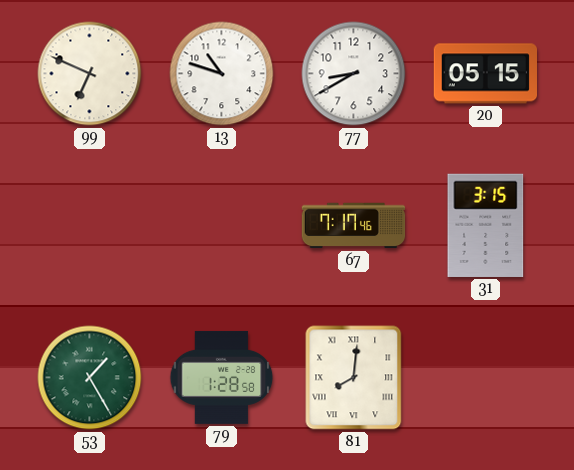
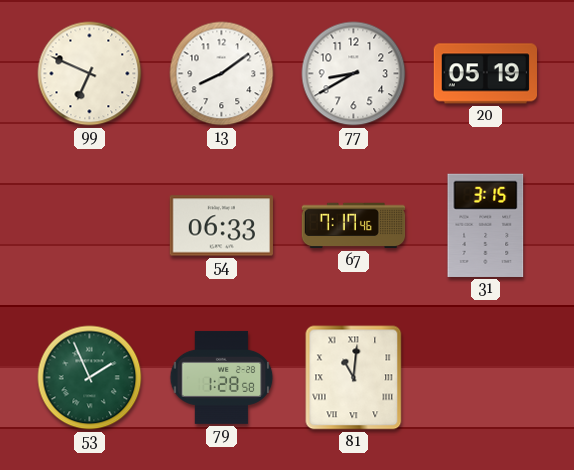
13: 10:48 -> 8:09 (222, 74)
20: 05:15 -> 05:19 (485, 74)
54: none -> 06:33 (221, 226)
53: 1:25 -> 1:56 (90, 378)
81: 8:01 -> 11:01 (354, 378)
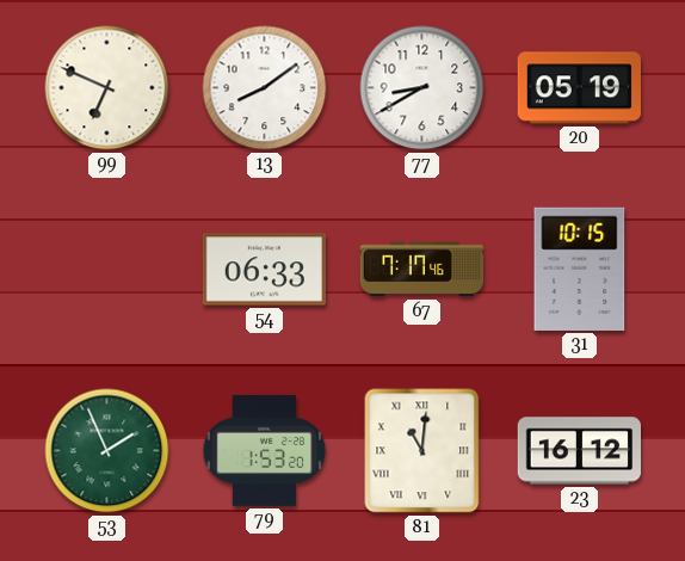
31: 3:15 -> 10:15 (580, 269)
79: 1:28 -> 1:53 (265, 450)
23: none -> 16:12 (579, 451)
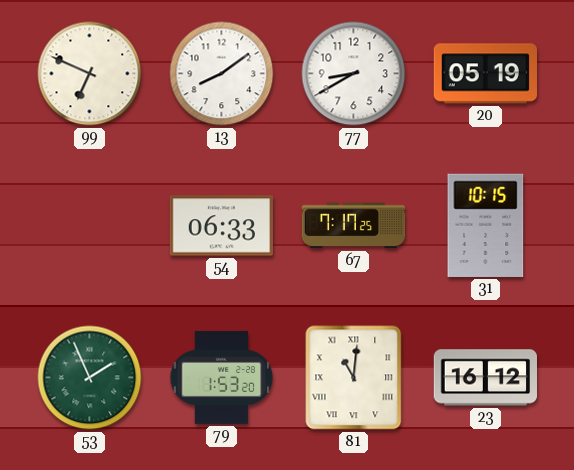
67: 7:17:46 -> 7:17:25 (354, 226)
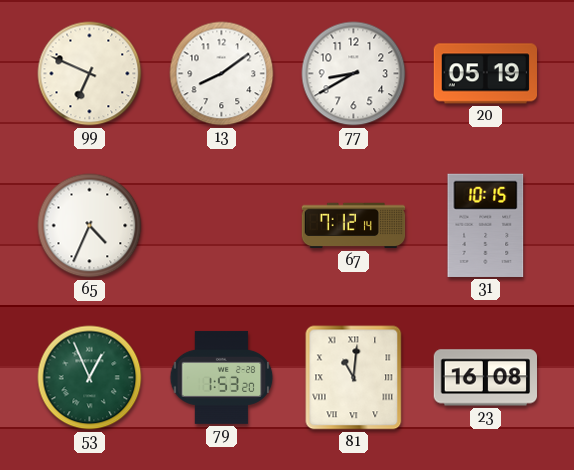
65: none -> 4:34 (90, 226)
54: 06:33 -> none (221, 226)
67: 7:17 -> 7:12 (354, 226)
53: 1:56 -> 12:56 (90, 378)
23: 16:12 -> 16:08 (485, 378)
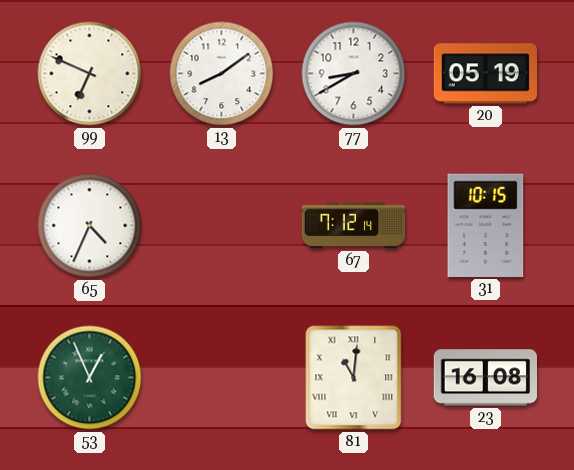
79: 1:53 -> none (222, 377)
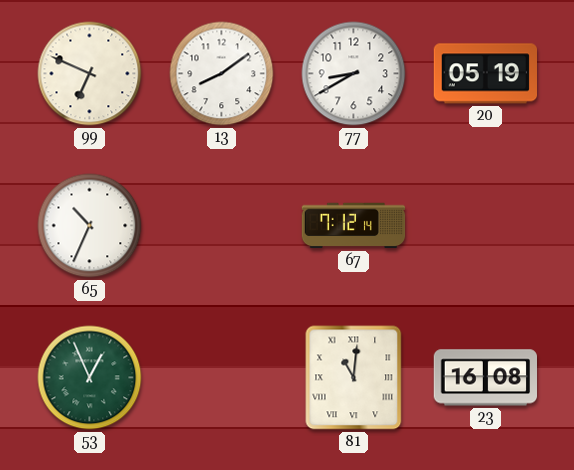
65: 4:34 -> 10:34 (90, 226)
31: 10:15 -> none (486, 225)
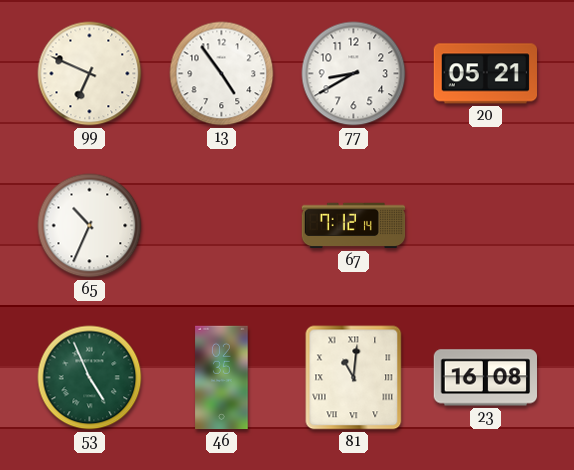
13: 8:09 -> 4:54 (222, 74)
20: 05:19 -> 05:21 (485, 74)
53: 12:56 -> 4:56 (90, 378)
46: none -> 02:35 (222, 378)
